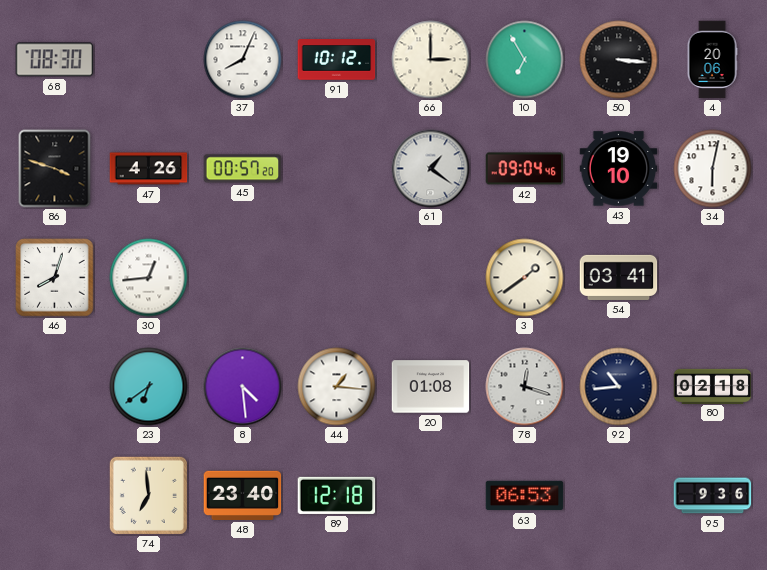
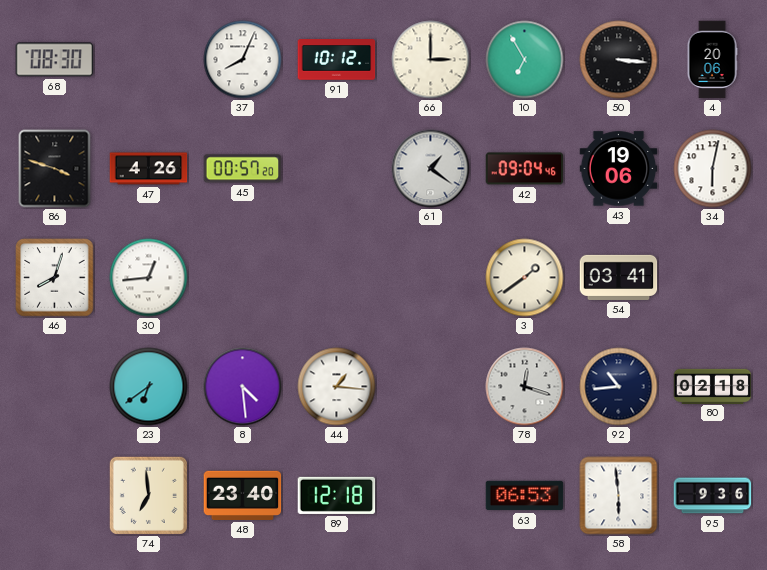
43: 19:10 -> 19:06 (619, 169)
20: 01:08 -> none (431, 387)
58: none -> 5:59 (619, 496)
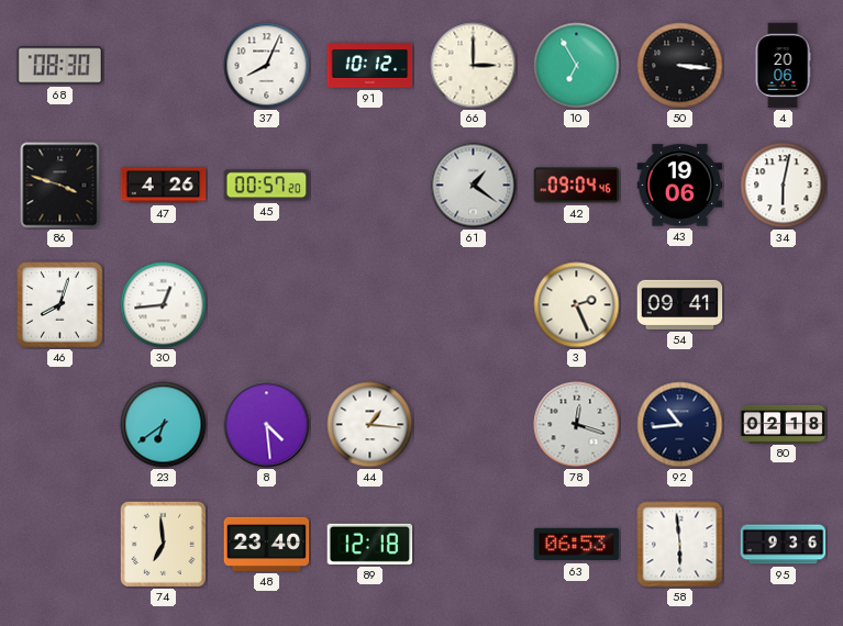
3: 1:39 -> 2:26 (577, 305)
54: 03:41 -> 09:41 (680, 304)
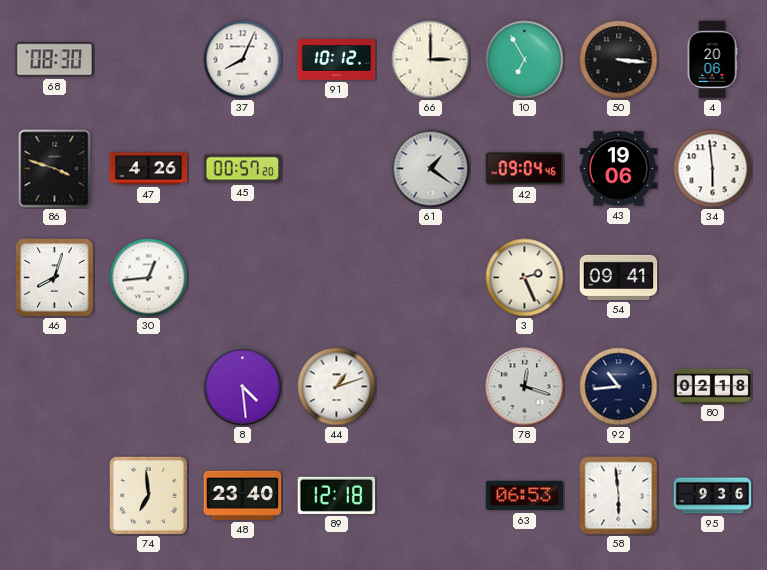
34: 6:02 -> 5:59 (713, 169)
23: 6:39 -> none (164, 425)
44: 1:16 -> 1:12 (337, 387)
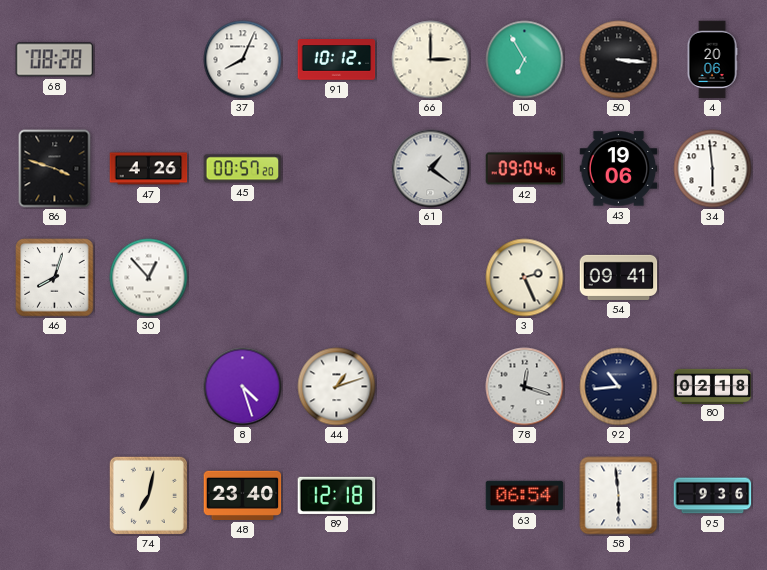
68: 08:30 -> 08:28 (55, 60)
30: 12:44 -> 12:53 (149, 278)
8: 4:29 -> 4:27 (243, 387)
74: 6:59 -> 7:02 (148, 495)
63: 06:53 -> 06:54 (525, 496)
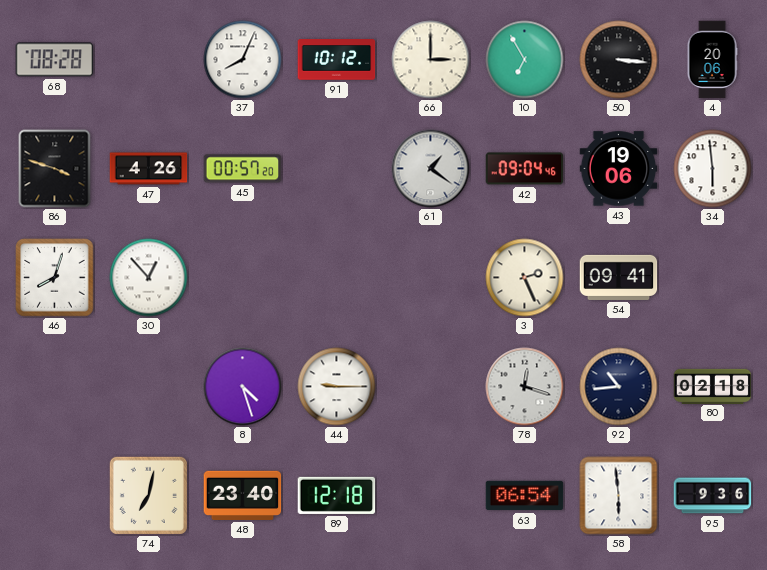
44: 1:12 -> 9:15 (337, 387)
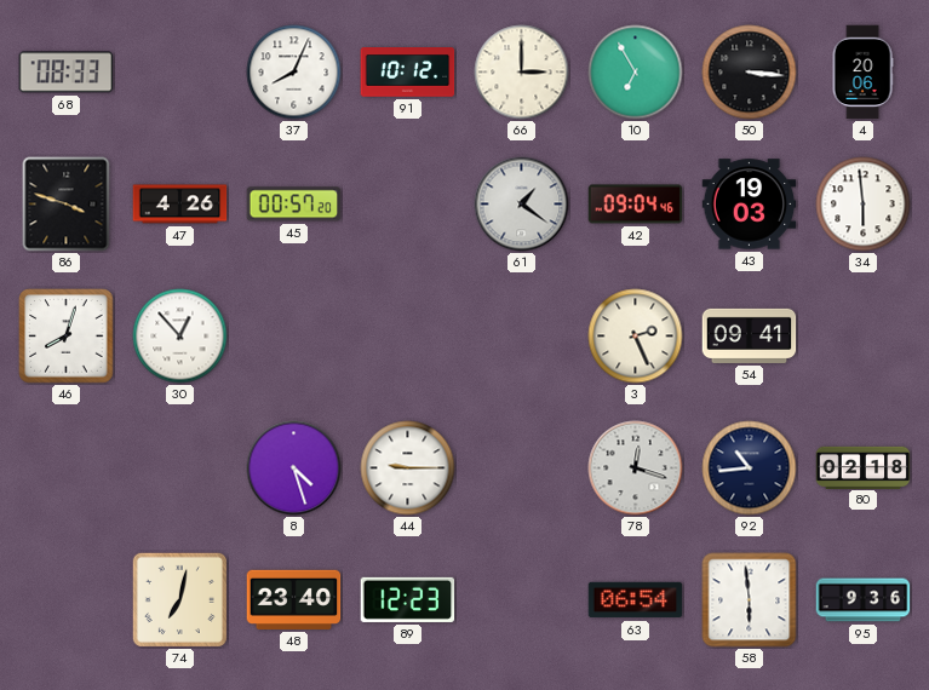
68: 08:28 -> 08:33 (67, 73)
43: 19:06 -> 19:03 (750, 205)
89: 12:18 -> 12:23 (408, 599)
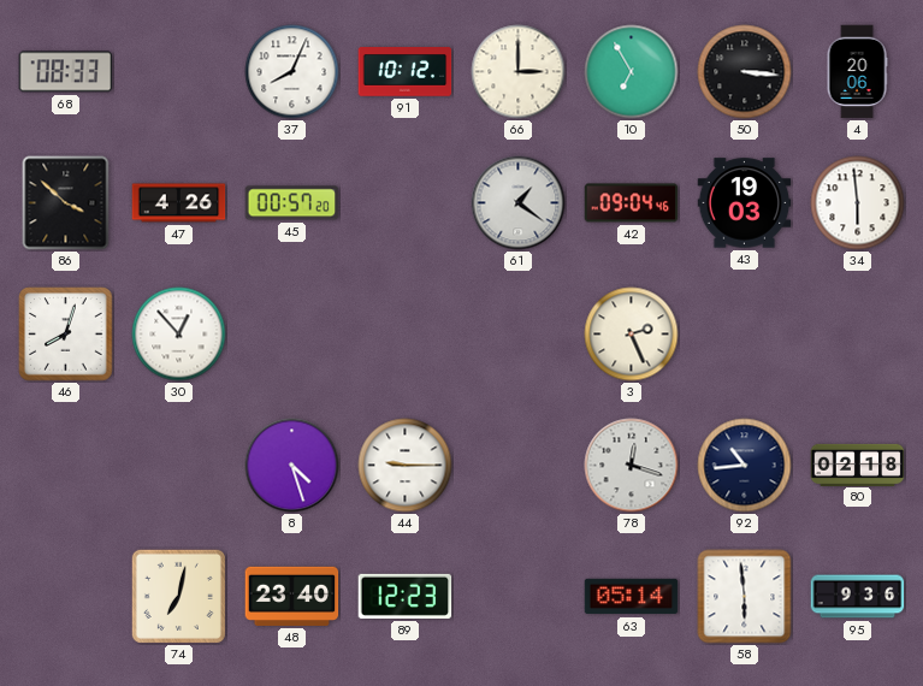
86: 3:48 -> 3:52 (66, 203)
54: 09:41 -> none (750, 335)
63: 06:54 -> 05:14 (632, 597)
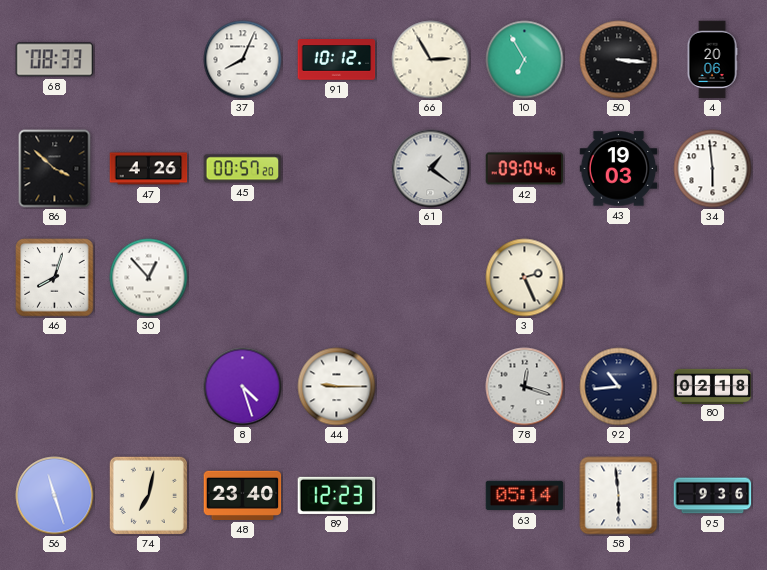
66: 3:00 -> 2:55 (431, 60)
56: none -> 11:27 (55, 496)
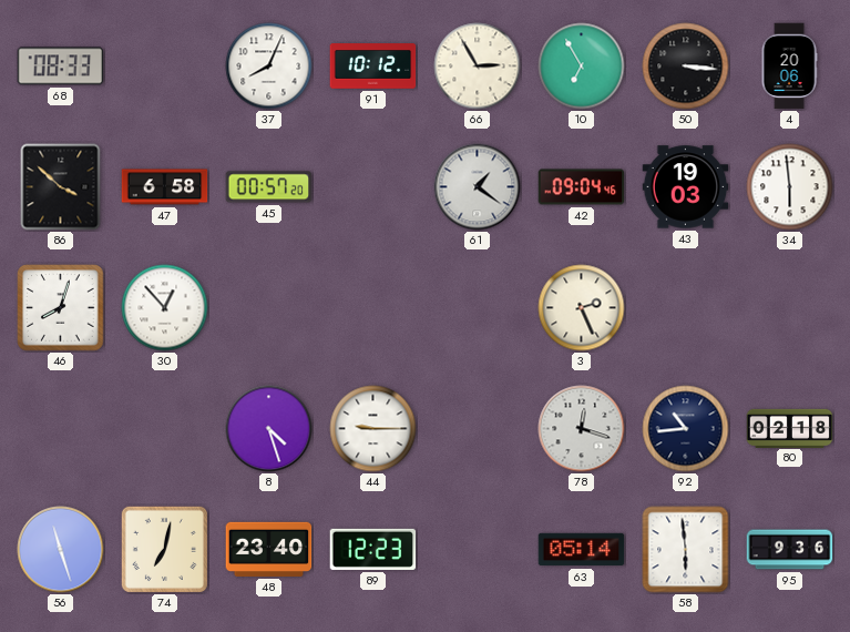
47: 4:26 -> 6:58 (165, 187)
